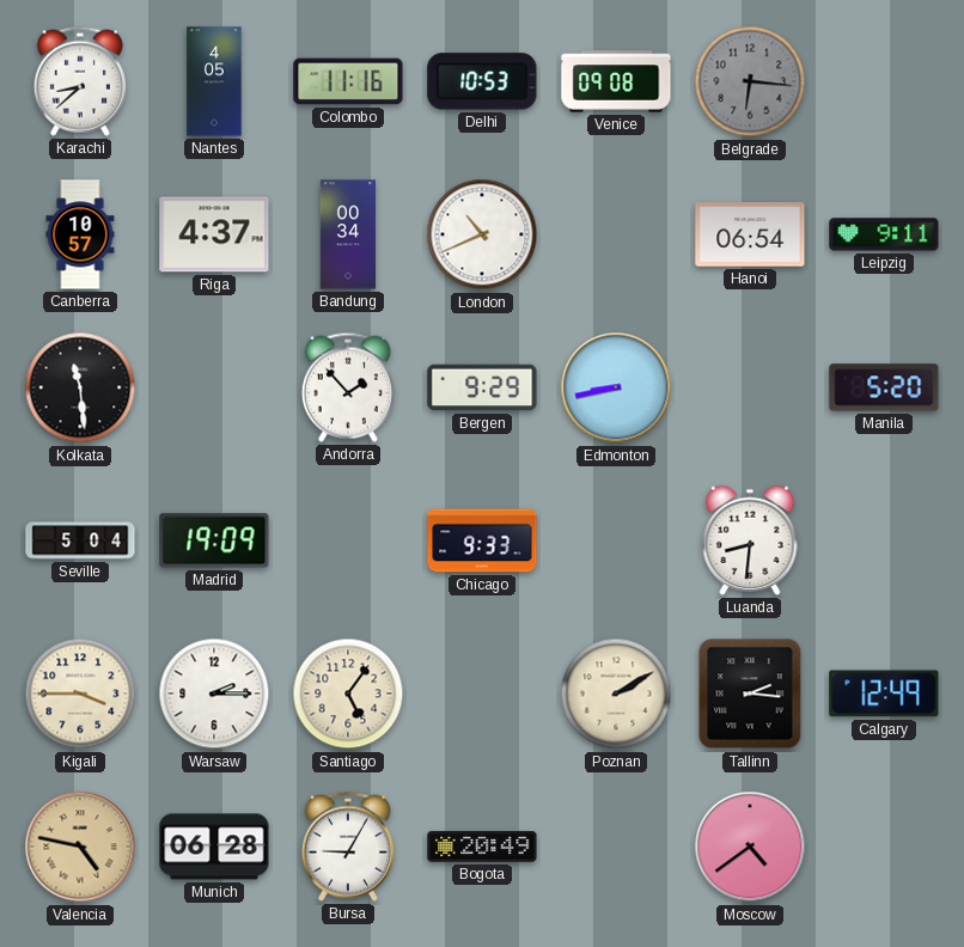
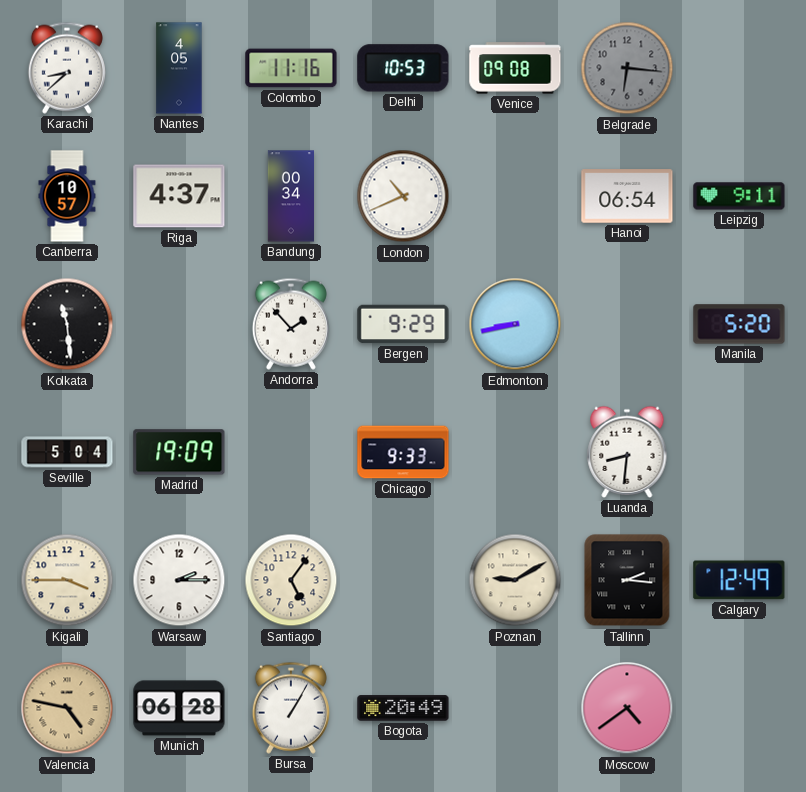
Poznan: 2:10 -> 9:10 (515, 580)
Bursa: 9:05 -> 1:05 (291, 708)
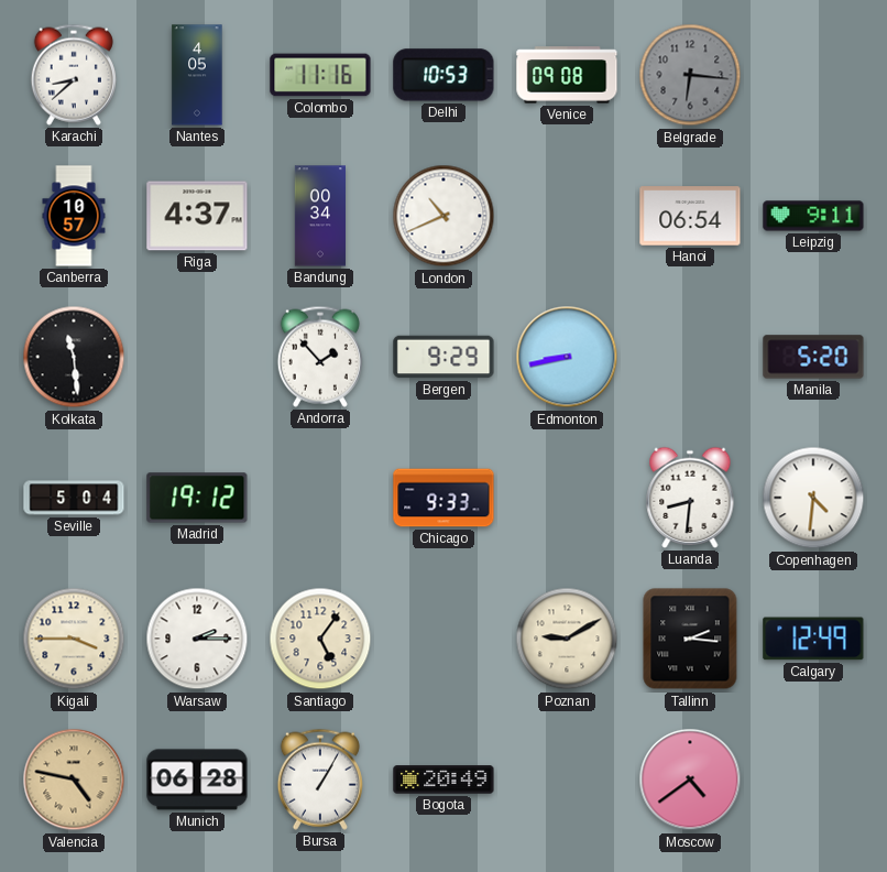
Madrid: 19:09 -> 19:12 (197, 498)
Copenhagen: none -> 4:31 (813, 498)
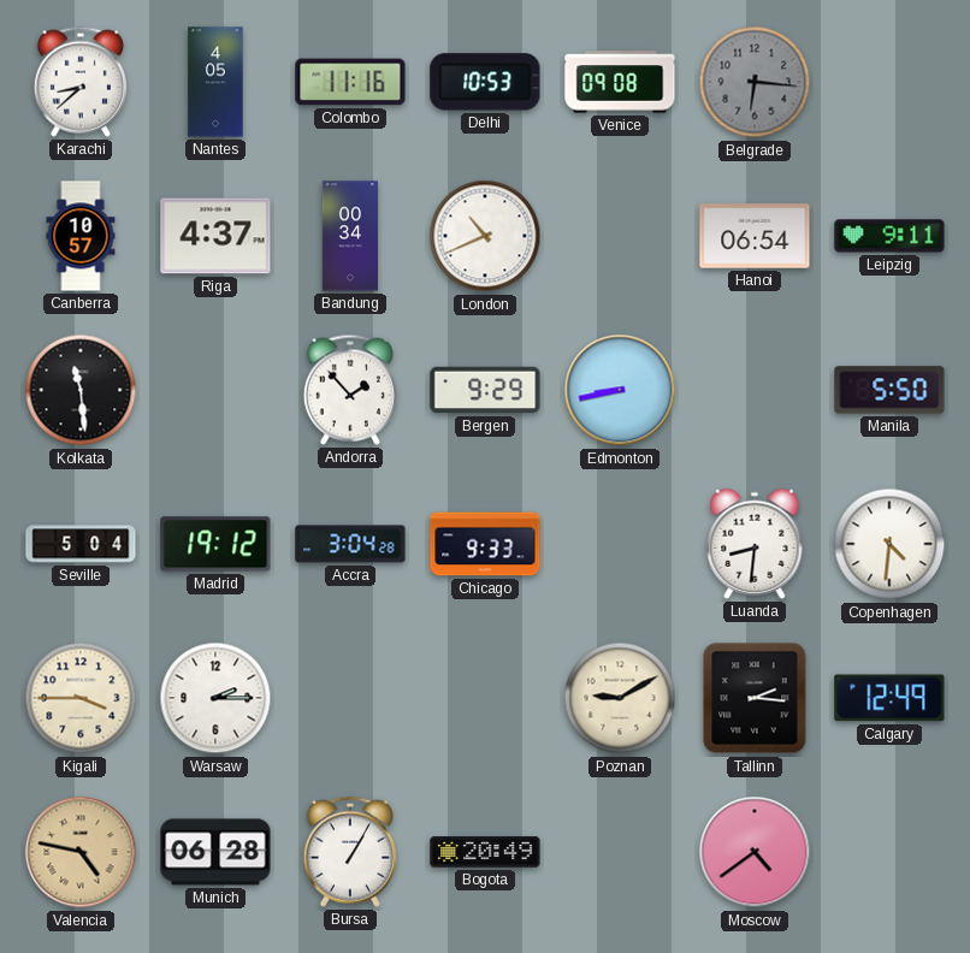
Manila: 5:20 -> 5:50 (889, 390)
Accra: none -> 3:04 (350, 544)
Santiago: 5:06 -> none (320, 639)
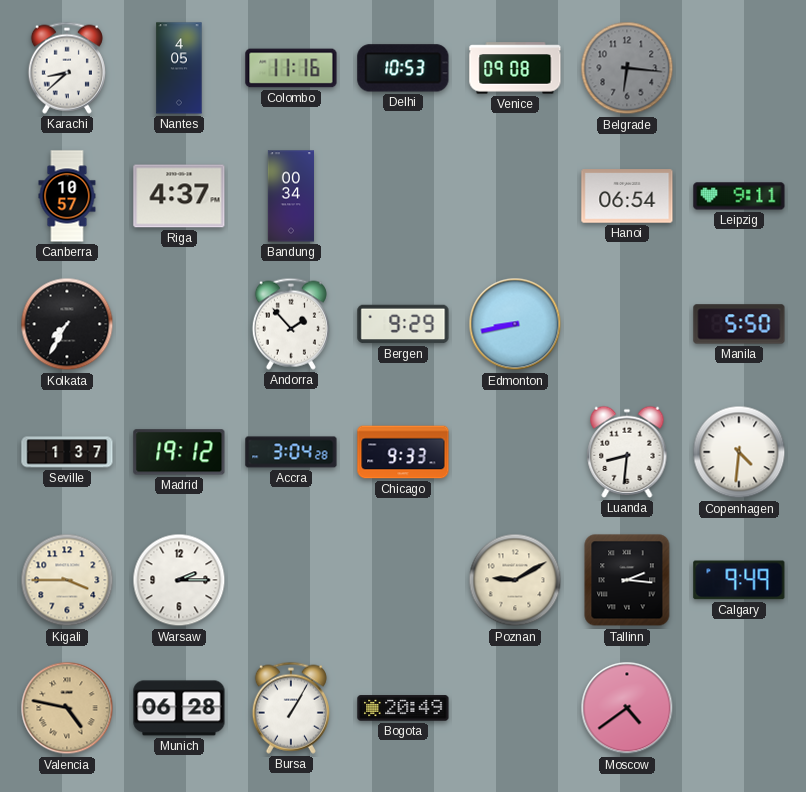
London: 10:41 -> none (485, 236)
Kolkata: 11:29 -> 7:35 (67, 324)
Seville: 5:04 -> 1:37 (67, 452)
Calgary: 12:49 -> 9:49 (739, 580)
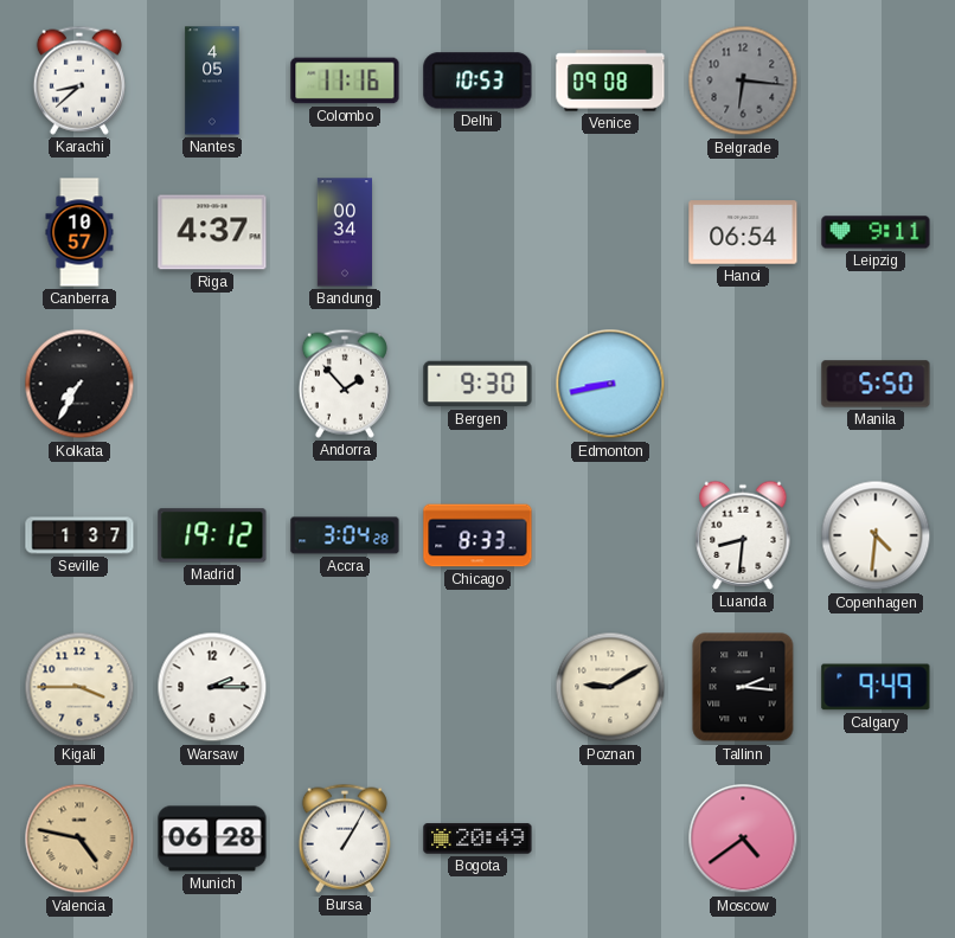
Bergen: 9:29 -> 9:30 (477, 384)
Chicago: 9:33 -> 8:33 (477, 535)
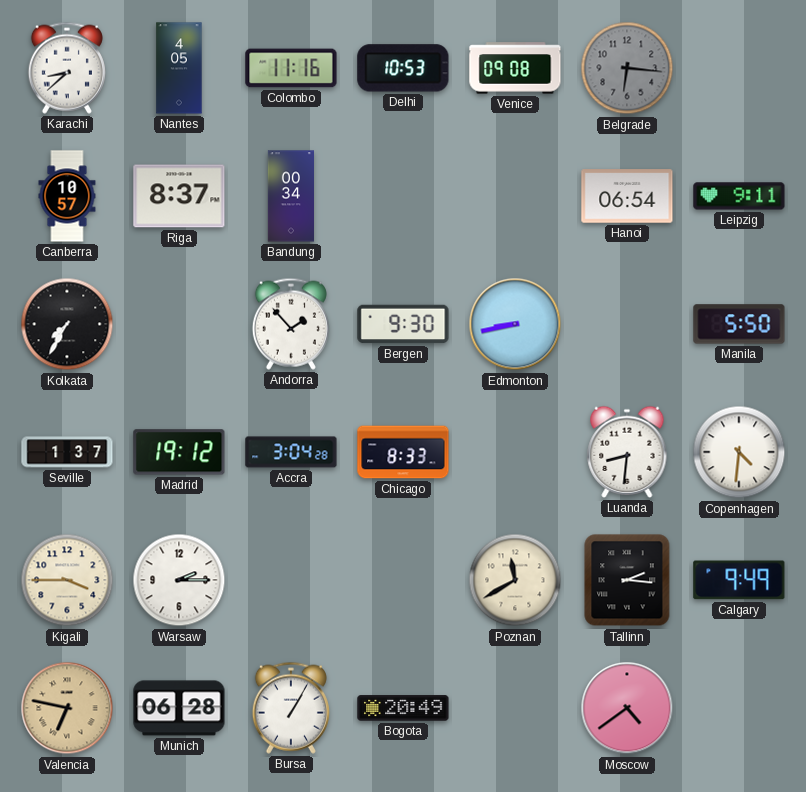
Riga: 4:37 -> 8:37 (179, 196)
Poznan: 9:10 -> 11:40 (515, 580)
Valencia: 4:47 -> 6:47 (67, 708)
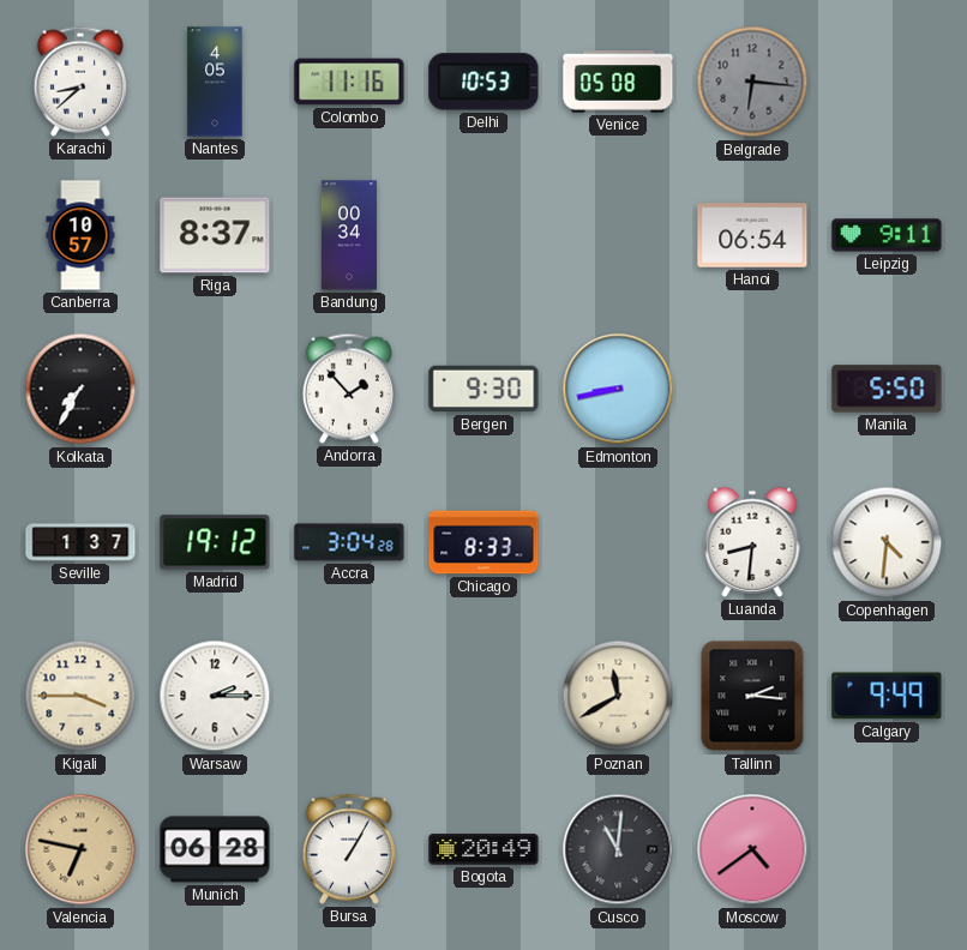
Venice: 09:08 -> 05:08 (618, 82)
Cusco: none -> 11:01 (618, 849)
